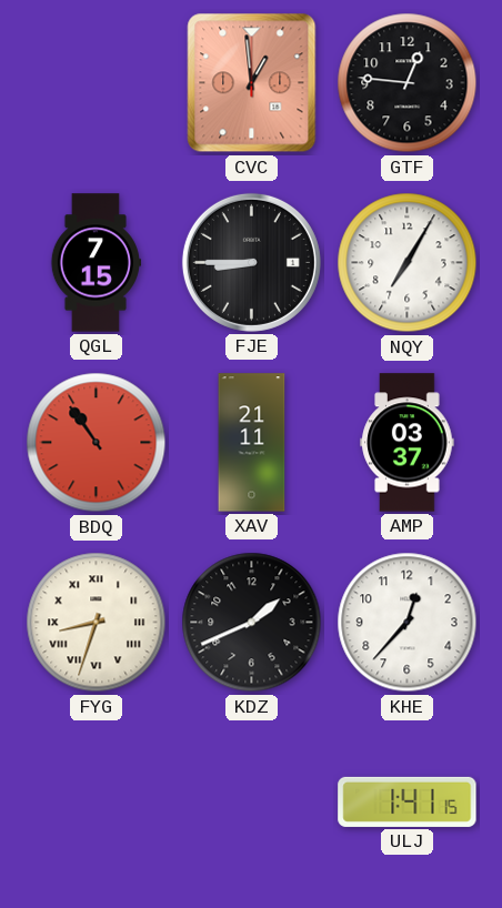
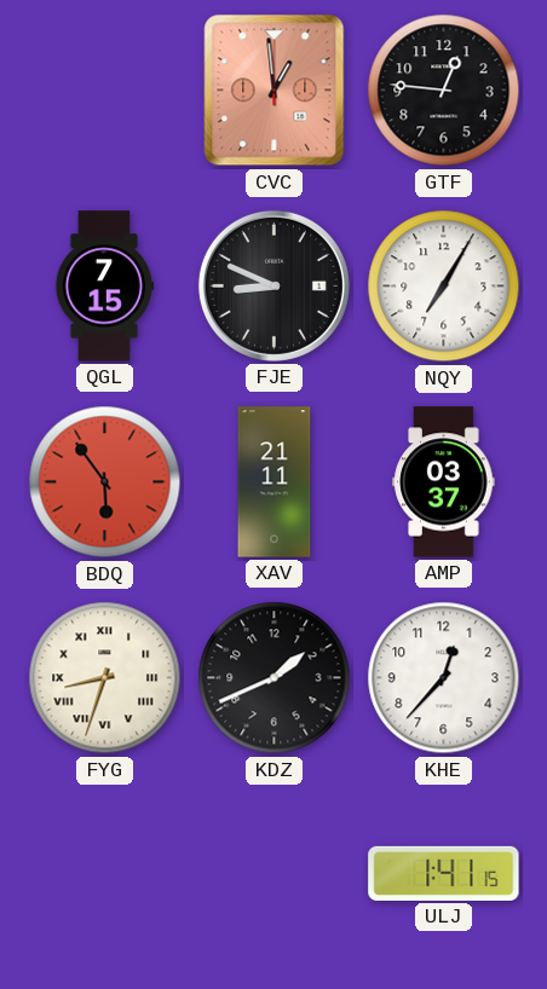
FJE: 8:45 -> 8:49 (273, 285)
BDQ: 10:54 -> 5:54 (105, 482)
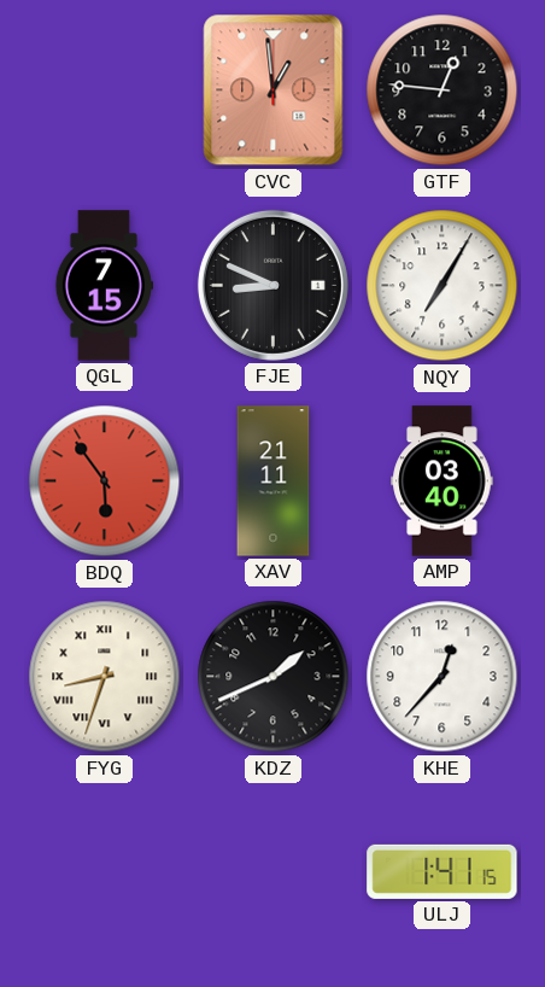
AMP: 03:37 -> 03:40 (443, 481)
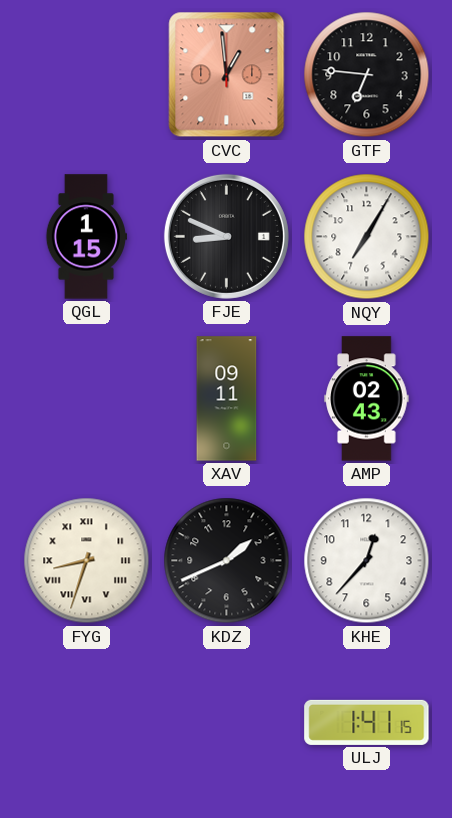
GTF: 12:46 -> 6:46 (367, 75)
QGL: 7:15 -> 1:15 (85, 237)
BDQ: 5:54 -> none (105, 481)
XAV: 21:11 -> 09:11 (227, 399)
AMP: 03:40 -> 02:43 (367, 399)
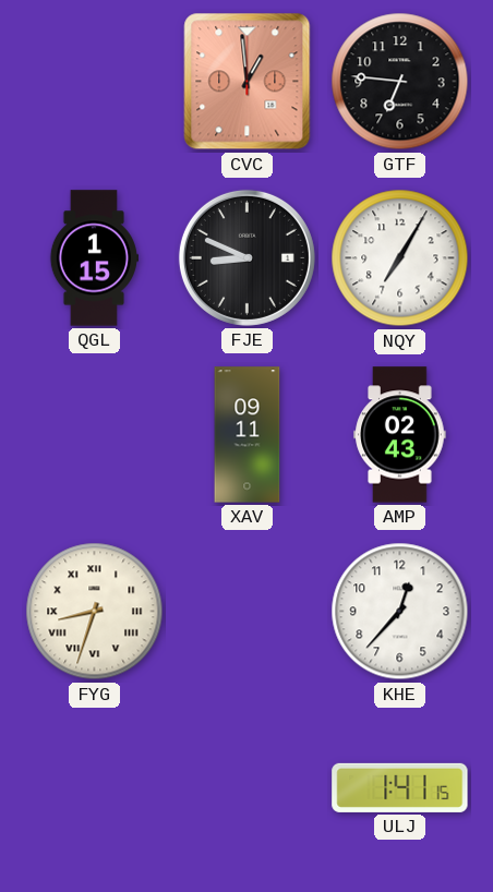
KDZ: 1:41 -> none (227, 561)
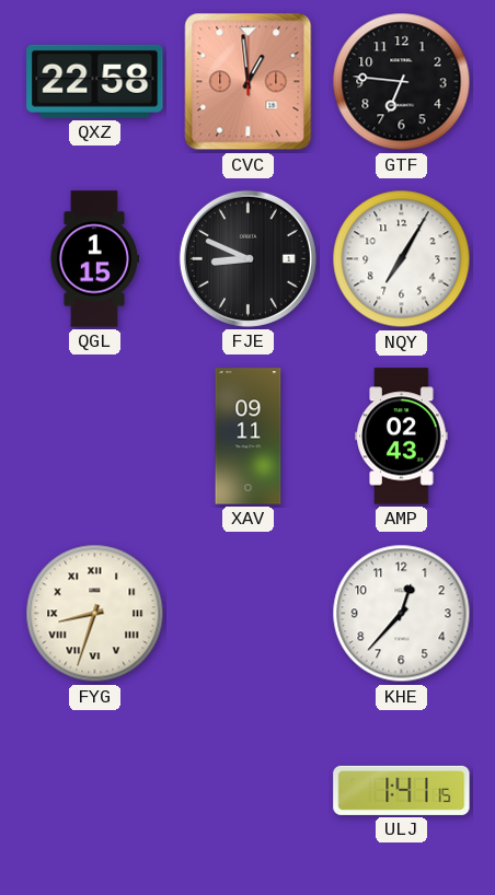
QXZ: none -> 22:58 (95, 81)
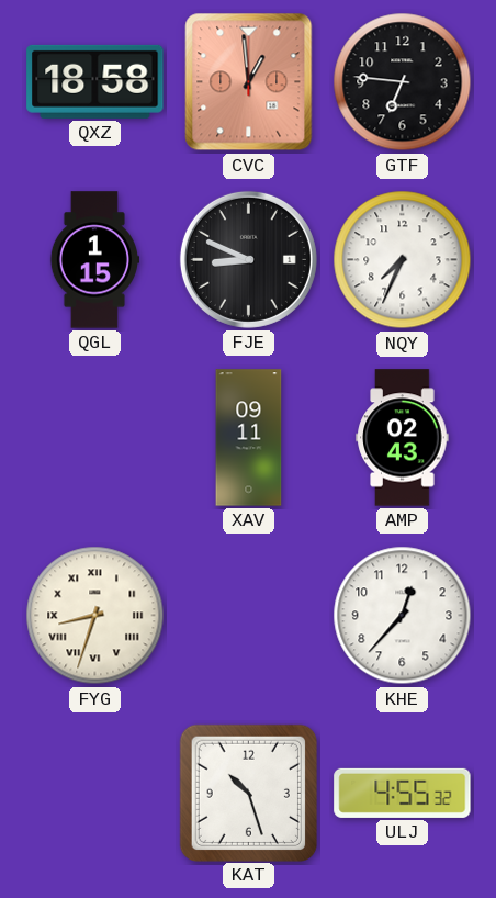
QXZ: 22:58 -> 18:58 (95, 81)
NQY: 7:05 -> 7:34 (403, 260)
KAT: none -> 10:27 (248, 793)
ULJ: 1:41 -> 4:55 (403, 793)
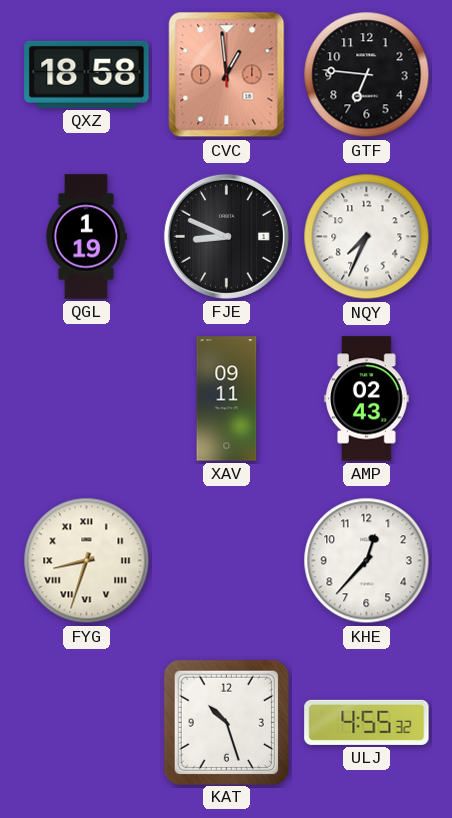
QGL: 1:15 -> 1:19 (85, 237)
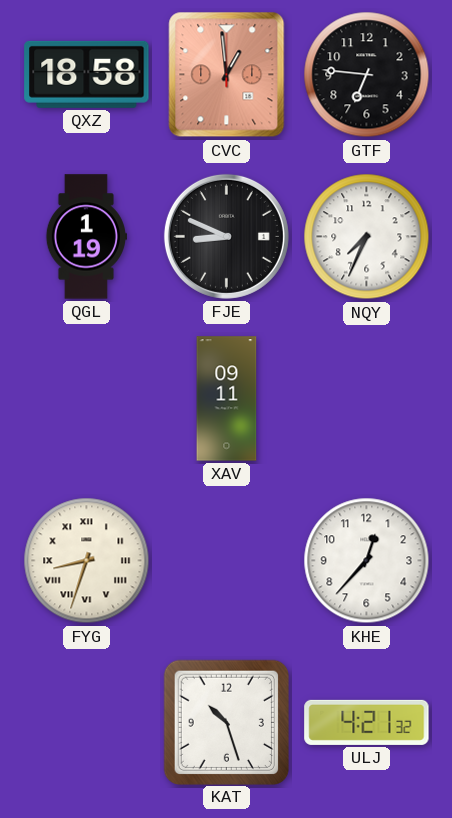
AMP: 02:43 -> none (367, 399)
ULJ: 4:55 -> 4:21 (367, 722)
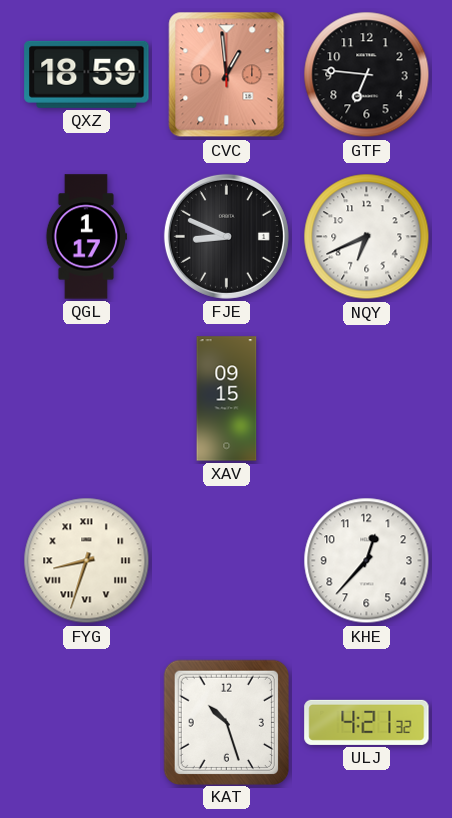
QXZ: 18:58 -> 18:59 (87, 74)
QGL: 1:19 -> 1:17 (85, 237)
NQY: 7:34 -> 6:41 (367, 237)
XAV: 09:11 -> 09:15 (227, 399)
